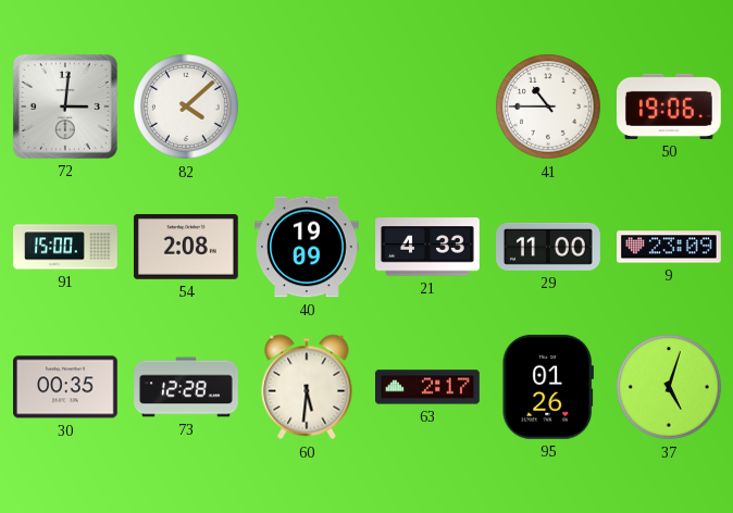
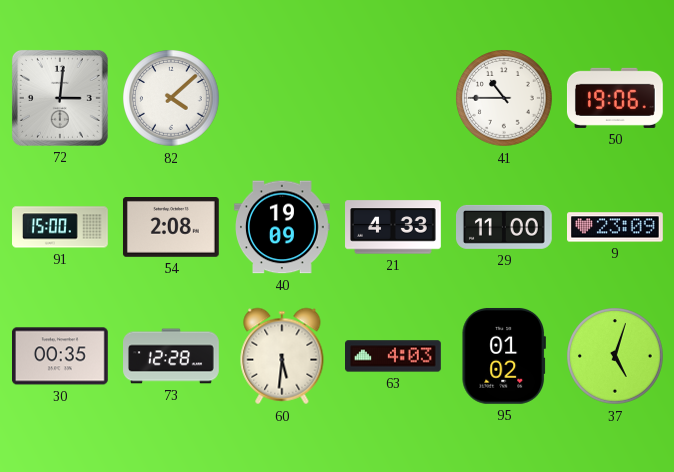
63: 2:17 -> 4:03 (394, 356)
95: 01:26 -> 01:02 (504, 356)
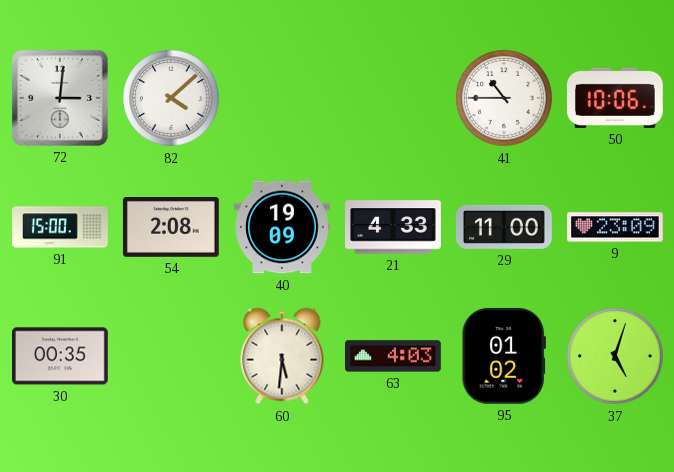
50: 19:06 -> 10:06 (615, 98)
73: 12:28 -> none (171, 356)
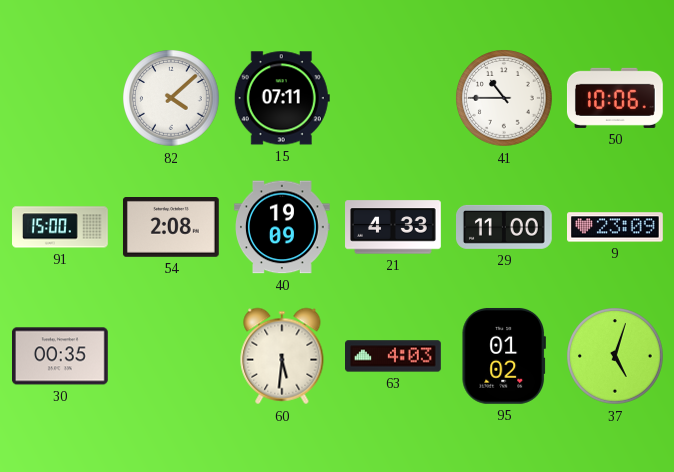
72: 3:01 -> none (60, 98)
15: none -> 07:11 (282, 98)
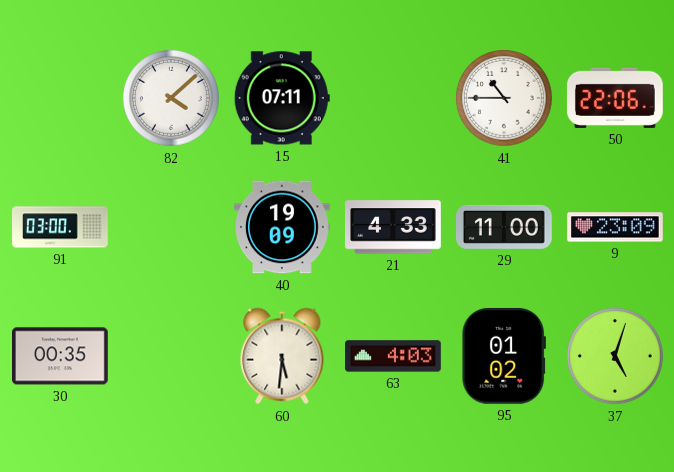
50: 10:06 -> 22:06 (615, 98)
91: 15:00 -> 03:00 (61, 227)
54: 2:08 -> none (171, 228)
